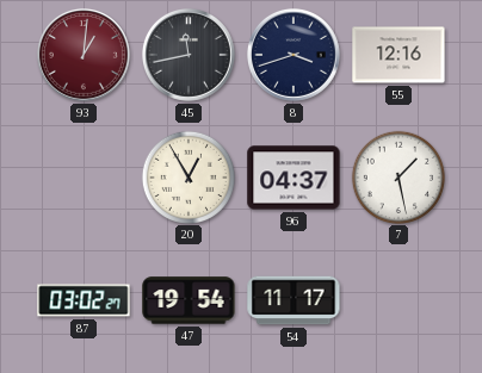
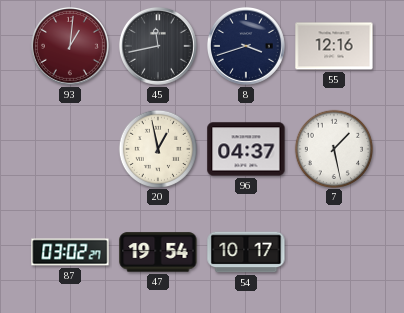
20: 12:55 -> 12:58 (157, 148)
54: 11:17 -> 10:17 (246, 252)
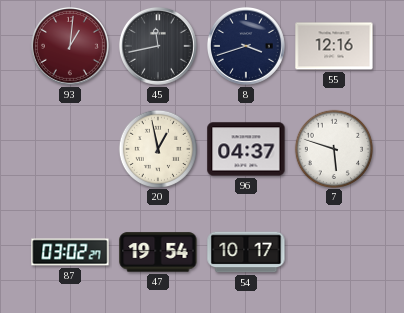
7: 1:28 -> 5:48 (333, 148)
